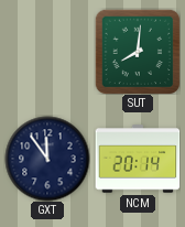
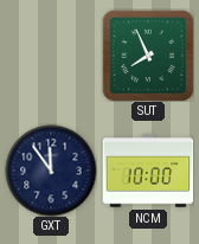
SUT: 8:01 -> 7:56 (148, 56)
NCM: 20:14 -> 10:00 (148, 171)
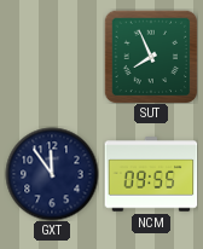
NCM: 10:00 -> 09:55 (151, 174)
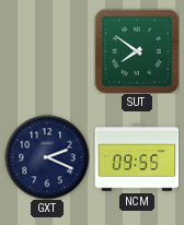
SUT: 7:56 -> 7:51 (137, 51)
GXT: 11:54 -> 2:19 (47, 157)
